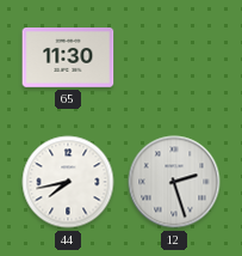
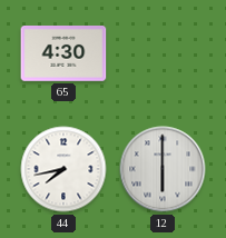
65: 11:30 -> 4:30 (63, 54)
12: 2:27 -> 6:00 (163, 169)
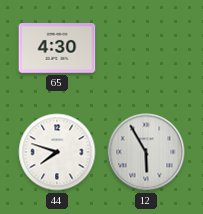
44: 7:43 -> 7:48 (57, 152)
12: 6:00 -> 5:55 (146, 152)
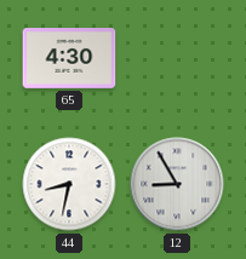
44: 7:48 -> 8:32 (69, 184)
12: 5:55 -> 8:55 (177, 184)
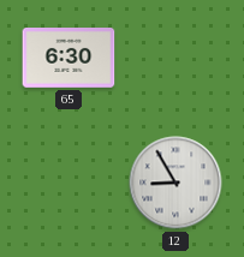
65: 4:30 -> 6:30 (69, 59)
44: 8:32 -> none (69, 184)
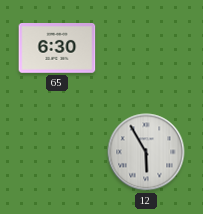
12: 8:55 -> 5:55 (146, 152)
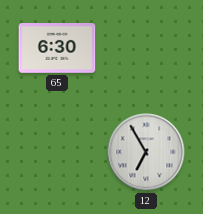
12: 5:55 -> 6:55 (146, 152)
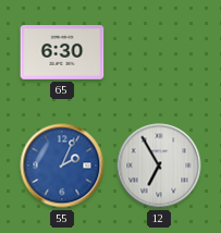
55: none -> 2:04 (62, 165)
